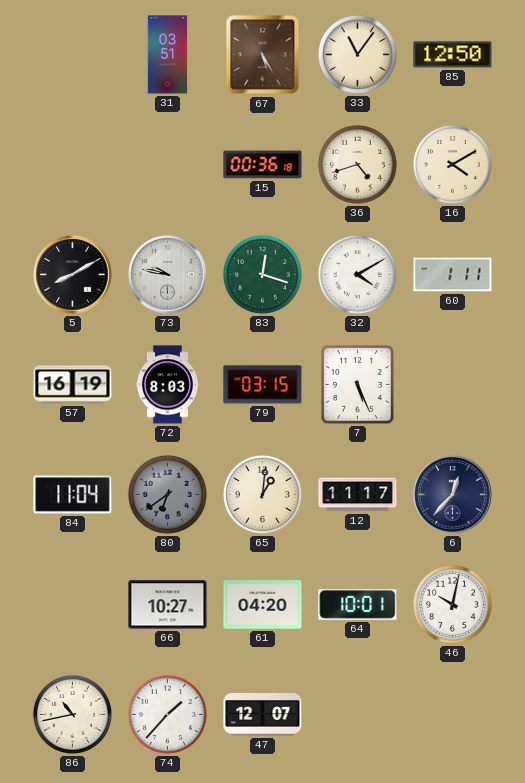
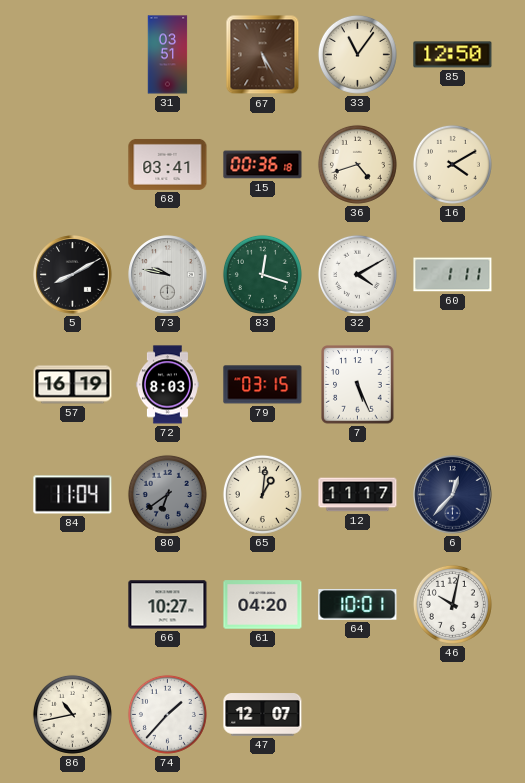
68: none -> 03:41 (168, 164)
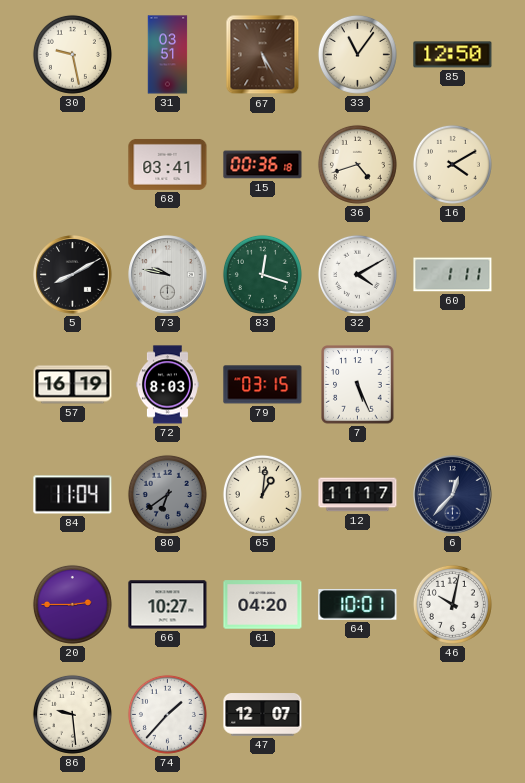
30: none -> 9:28 (72, 54)
20: none -> 2:45 (72, 604)
86: 10:43 -> 9:29 (72, 714)
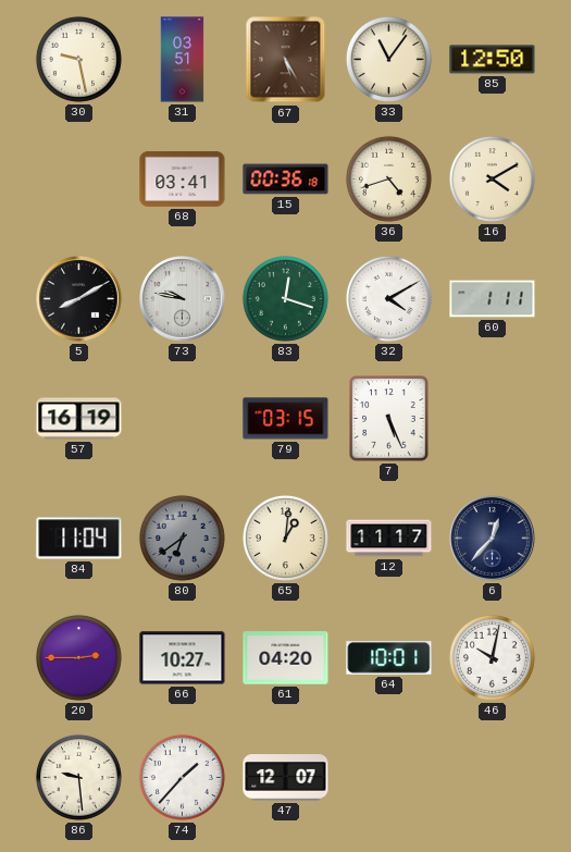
72: 8:03 -> none (167, 385)
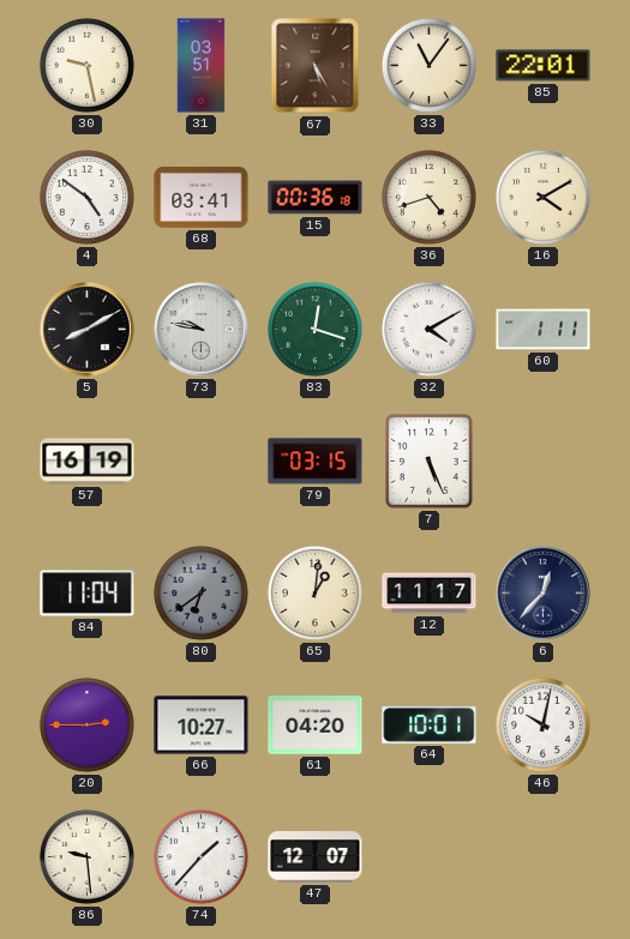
85: 12:50 -> 22:01 (544, 66)
4: none -> 4:51 (86, 197)
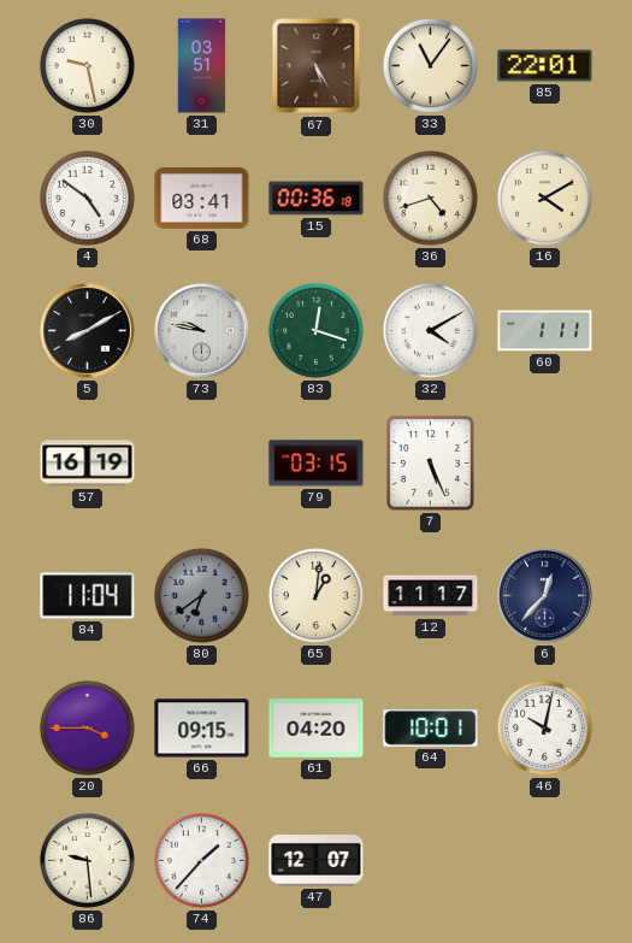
20: 2:45 -> 3:45 (87, 727)
66: 10:27 -> 09:15 (202, 729)
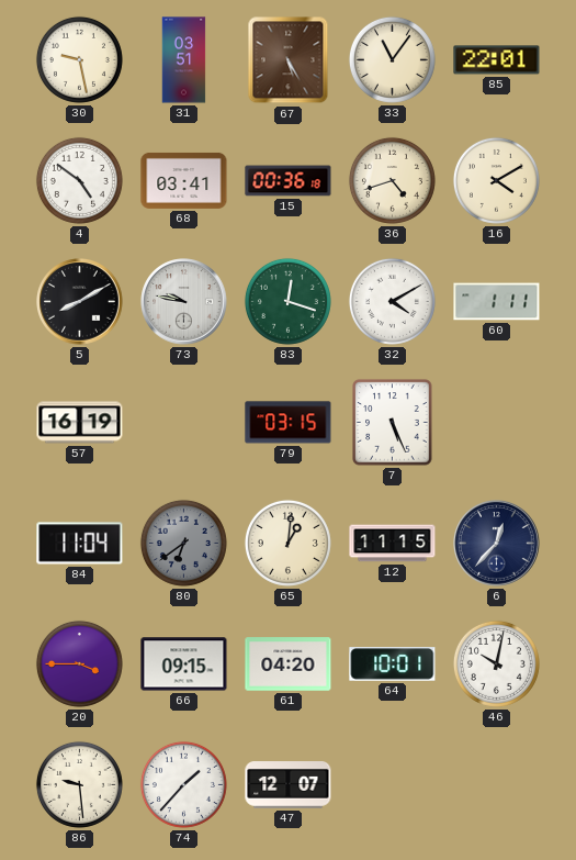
12: 11:17 -> 11:15 (393, 544)
